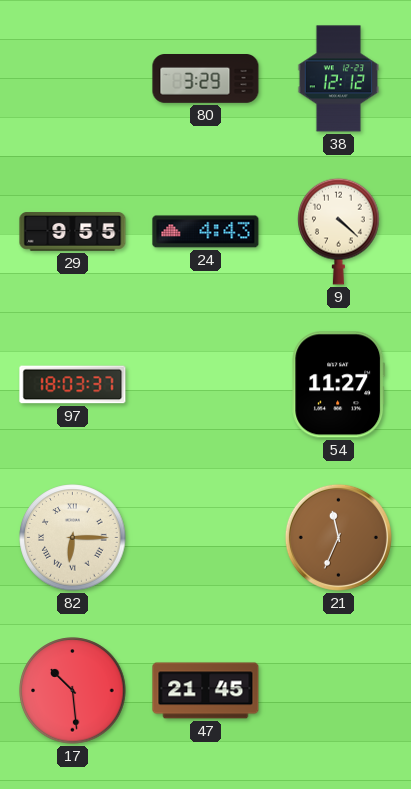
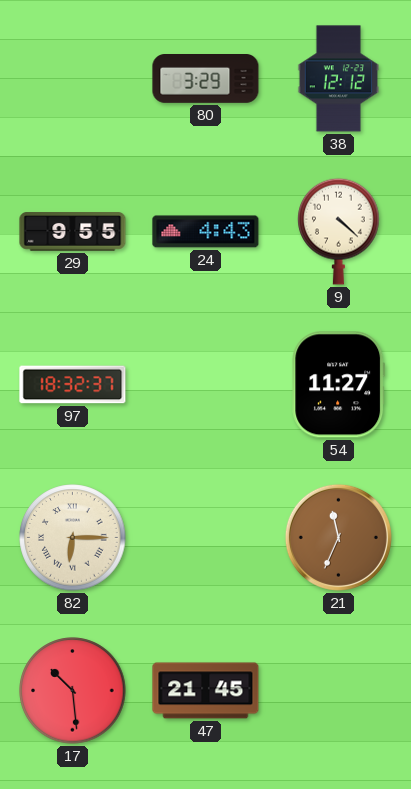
97: 18:03 -> 18:32 (73, 385)
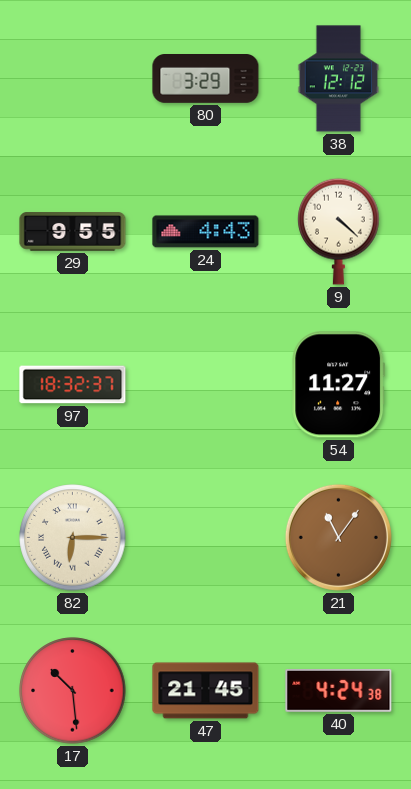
21: 11:34 -> 11:06 (338, 537)
40: none -> 4:24 (339, 691)
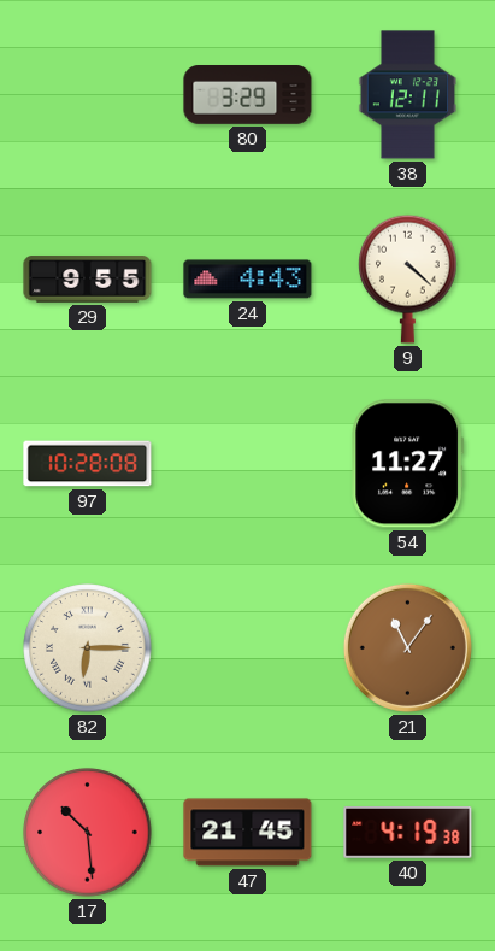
38: 12:12 -> 12:11 (407, 95)
97: 18:32 -> 10:28 (88, 464)
40: 4:24 -> 4:19 (408, 833)
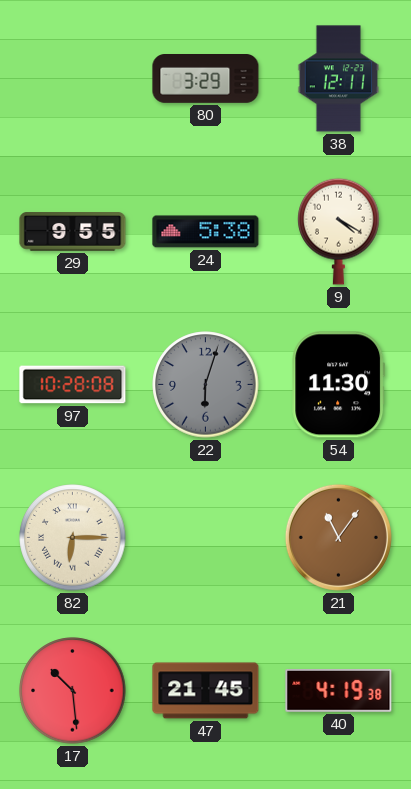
24: 4:43 -> 5:38 (206, 232)
9: 4:22 -> 4:20 (339, 231)
22: none -> 6:03 (206, 385)
54: 11:27 -> 11:30 (339, 385)
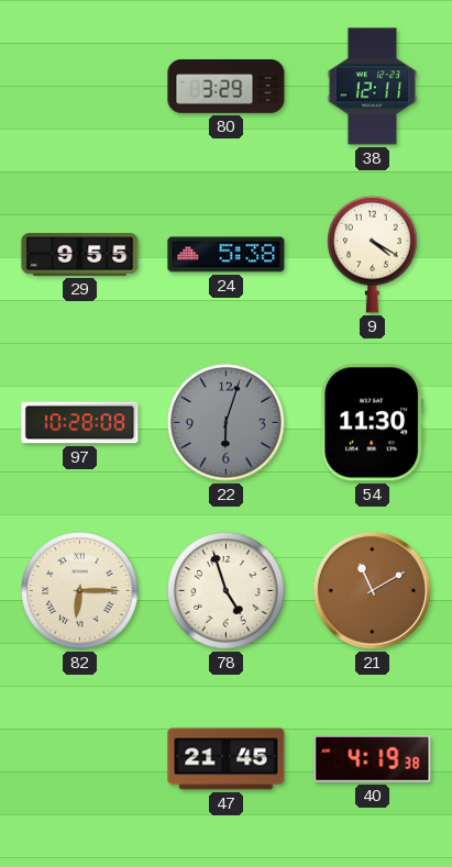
78: none -> 4:57 (227, 591)
21: 11:06 -> 11:10 (372, 590)
17: 10:29 -> none (73, 691)
